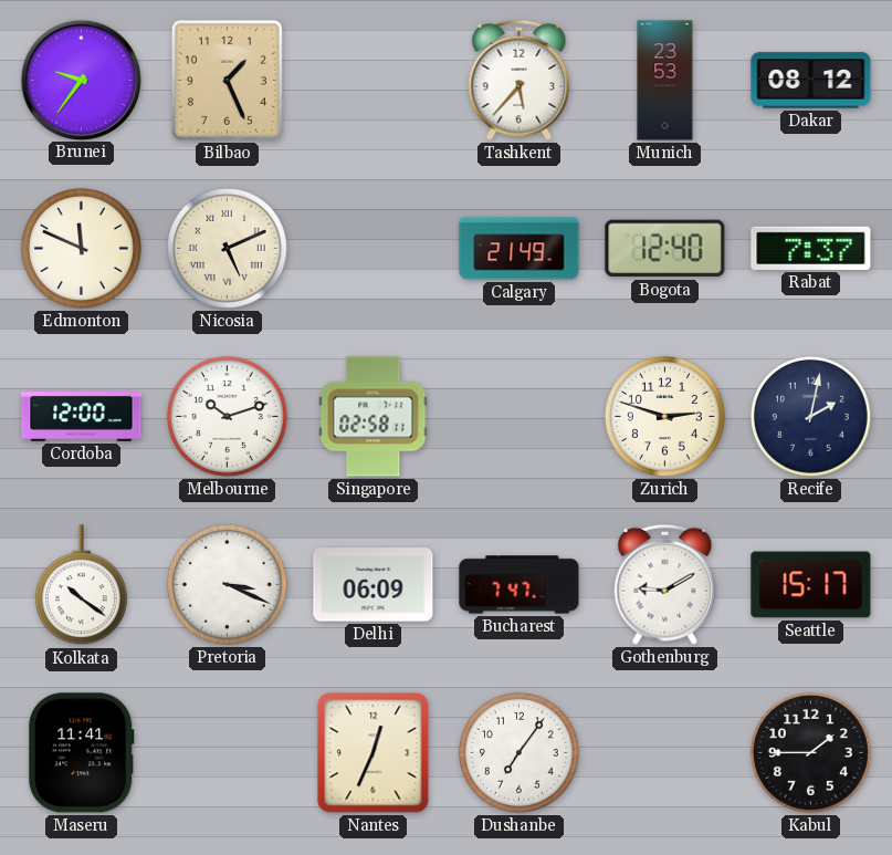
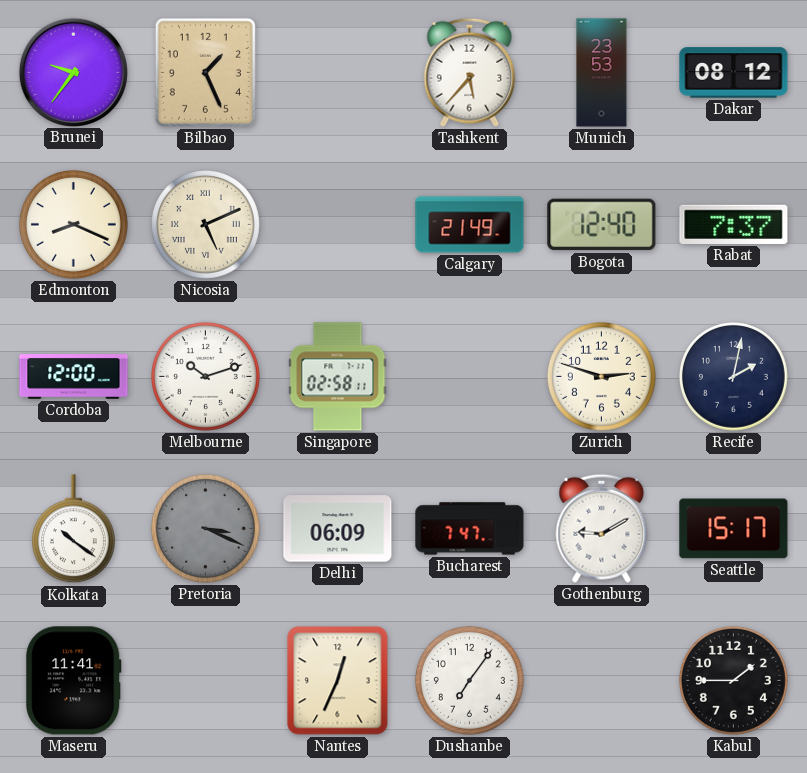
Edmonton: 11:49 -> 8:19 (73, 224)
Pretoria dial: white -> grey (205, 528)
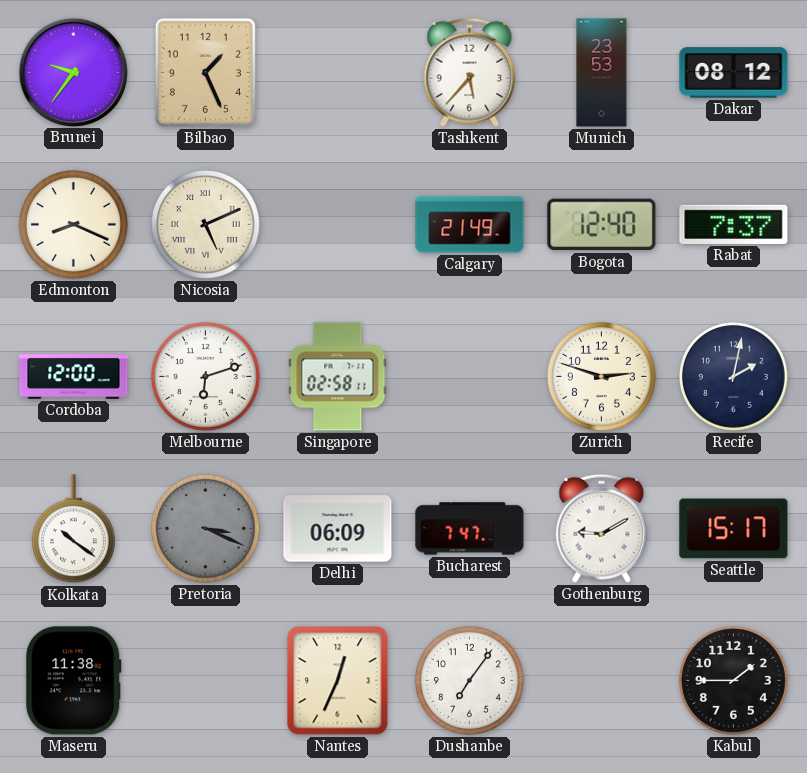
Melbourne: 10:12 -> 6:12 (205, 376)
Maseru: 11:41 -> 11:38 (74, 681)
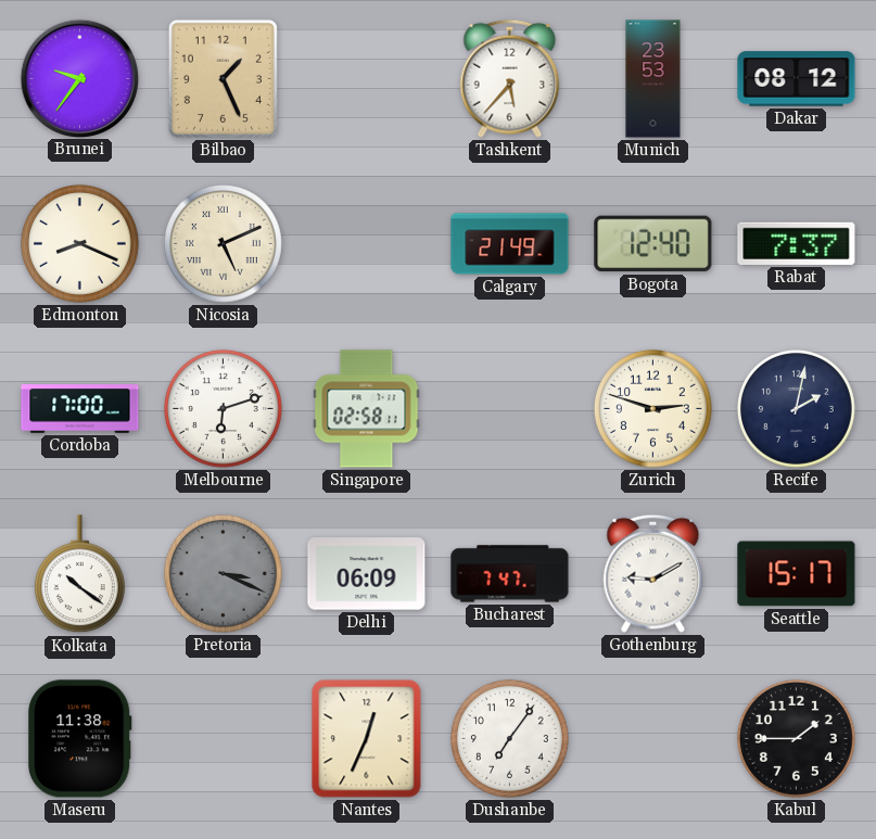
Cordoba: 12:00 -> 17:00 (80, 409)
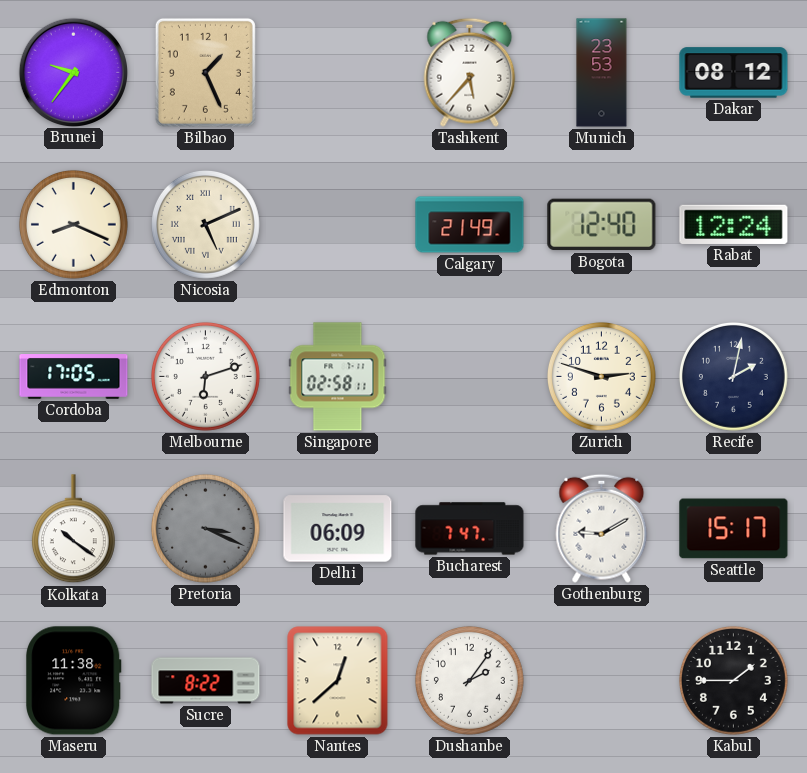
Rabat: 7:37 -> 12:24 (734, 224)
Cordoba: 17:00 -> 17:05 (74, 377)
Sucre: none -> 8:22 (206, 681)
Nantes: 12:34 -> 12:38 (338, 681)
Dushanbe: 7:06 -> 2:06 (469, 680)
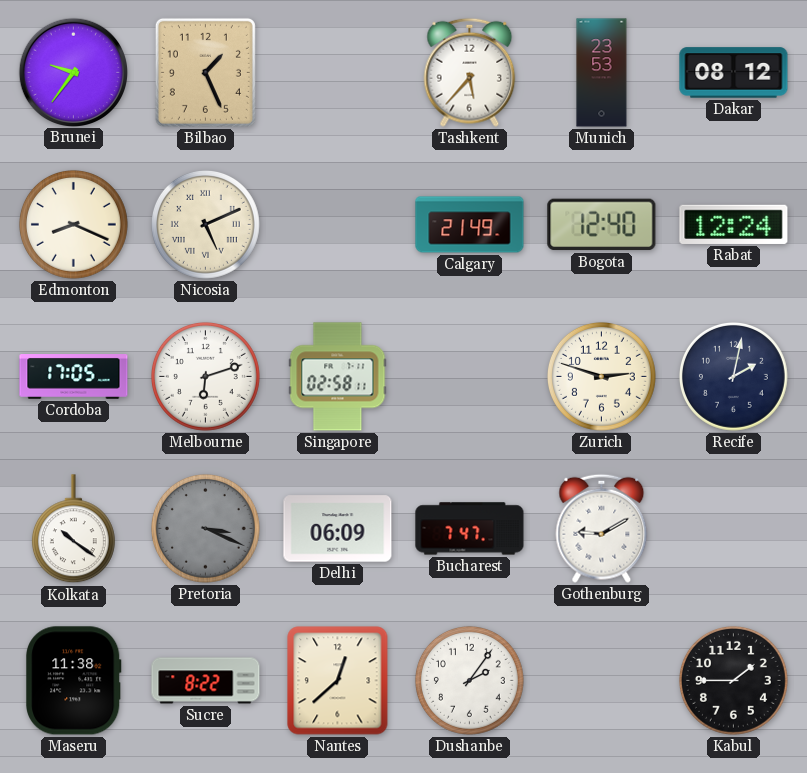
Seattle: 15:17 -> none (734, 529)
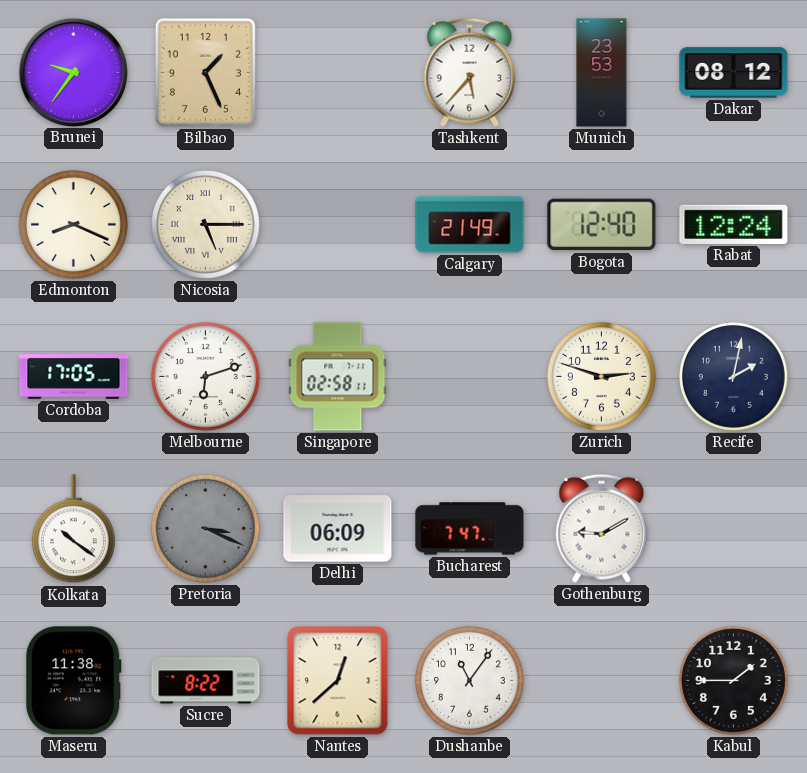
Nicosia: 5:11 -> 5:15 (205, 224)
Dushanbe: 2:06 -> 11:06 (469, 680)
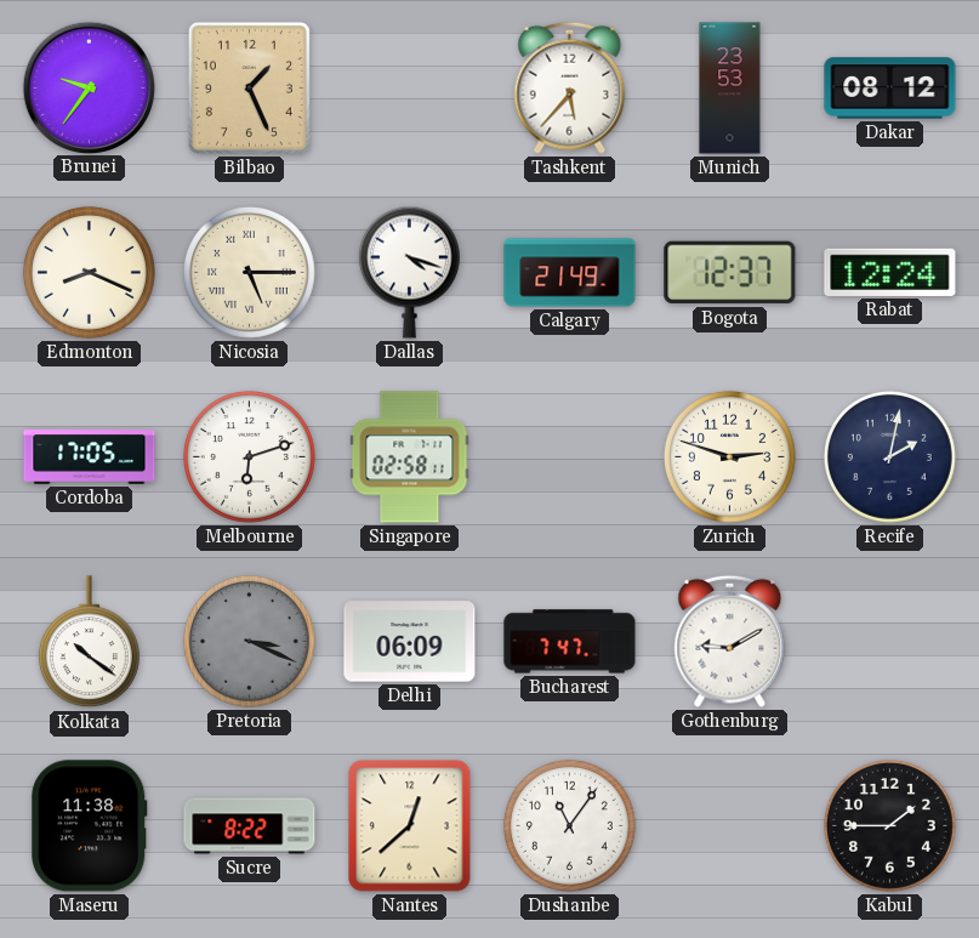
Dallas: none -> 4:18 (409, 272)
Bogota: 12:40 -> 12:37 (730, 273)
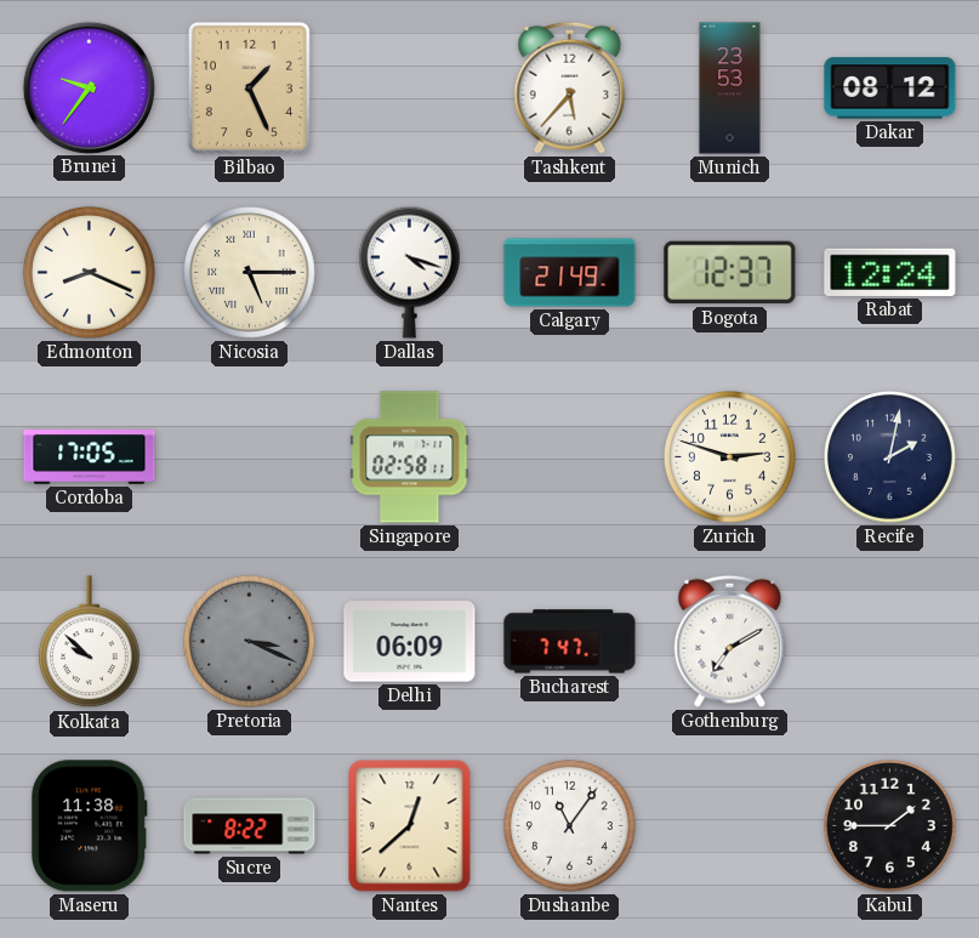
Melbourne: 6:12 -> none (249, 456)
Kolkata: 10:21 -> 9:52 (89, 642)
Gothenburg: 9:10 -> 7:10 (730, 641)
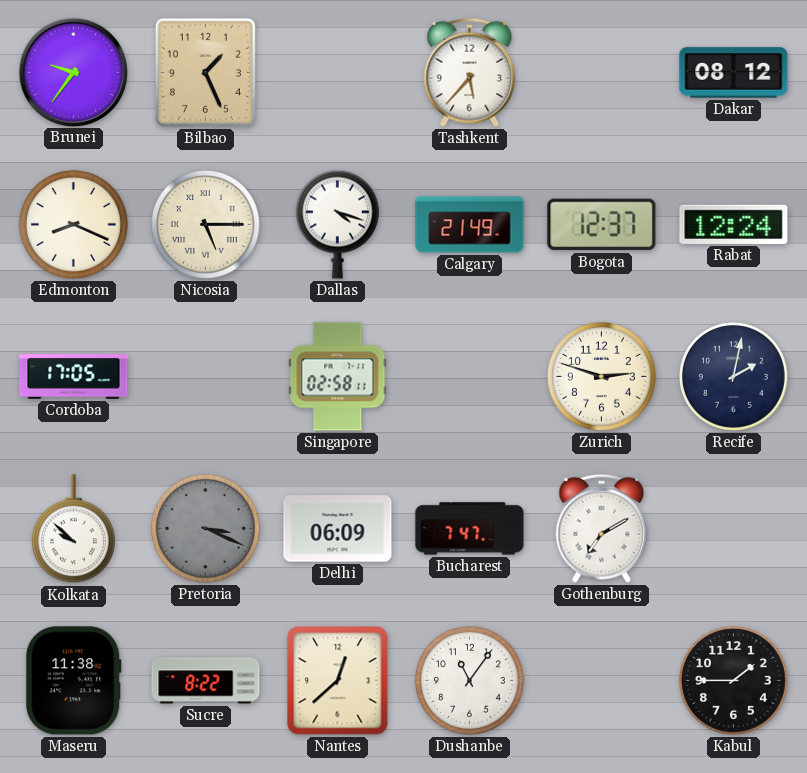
Munich: 23:53 -> none (730, 89)
